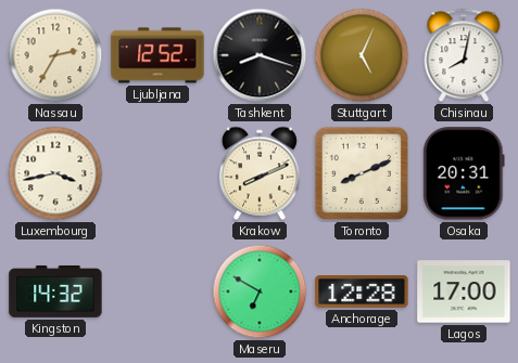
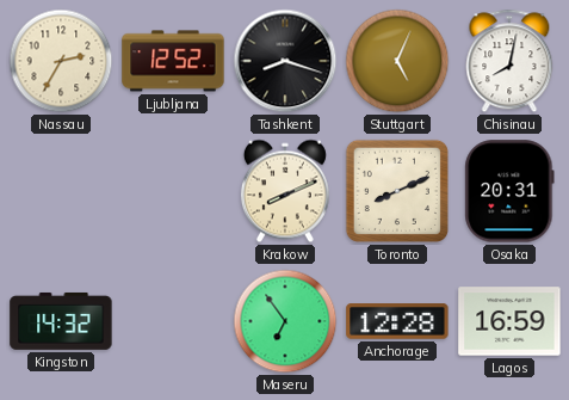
Luxembourg: 3:43 -> none (55, 173)
Maseru: 6:50 -> 6:54 (285, 321)
Lagos: 17:00 -> 16:59 (509, 321)
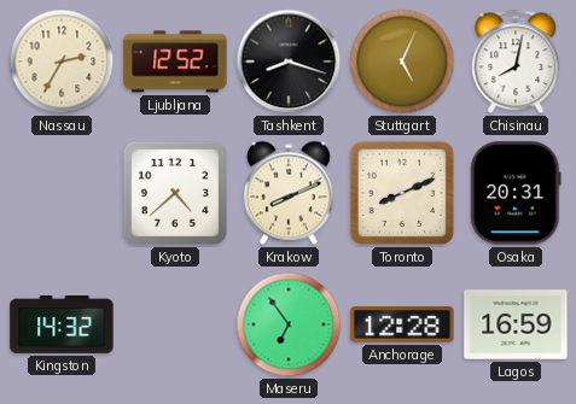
Kyoto: none -> 4:38 (175, 193)
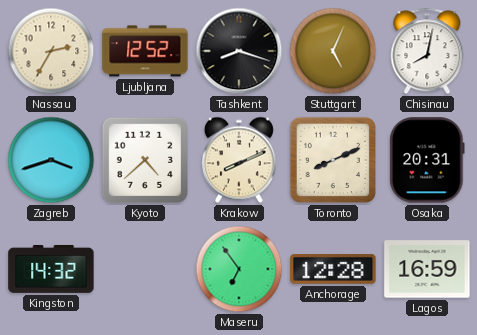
Zagreb: none -> 3:42 (51, 160)
